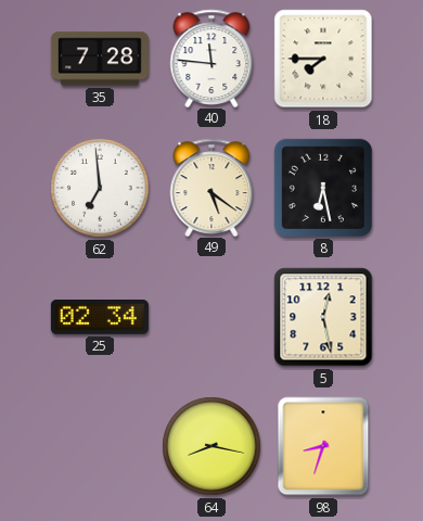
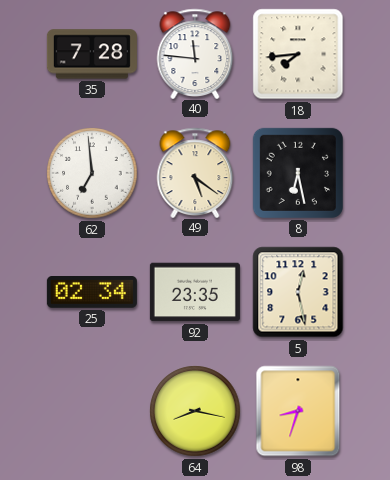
18: 7:45 -> 7:44 (298, 54)
92: none -> 23:35 (195, 292)
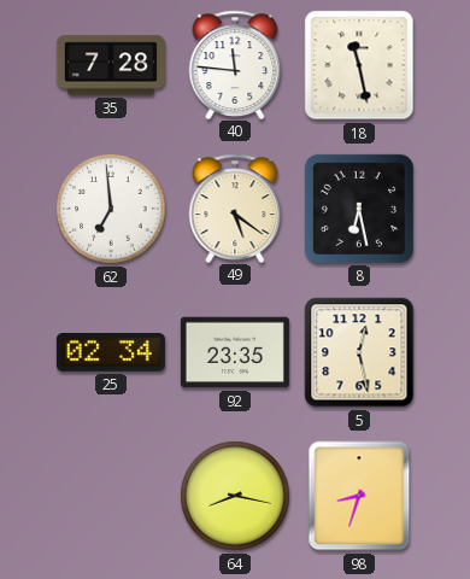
18: 7:44 -> 11:28 (359, 65)
